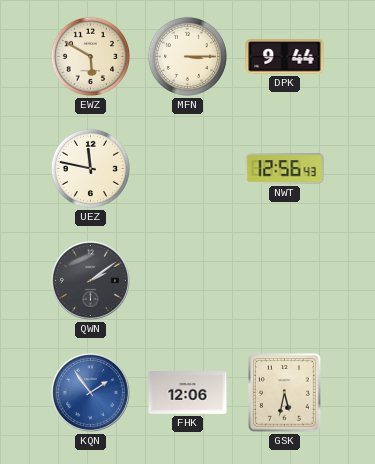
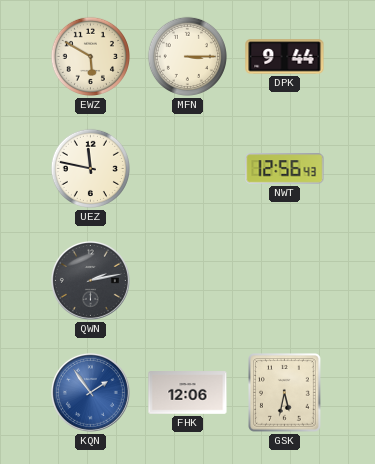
QWN: 2:09 -> 2:13 (90, 280)
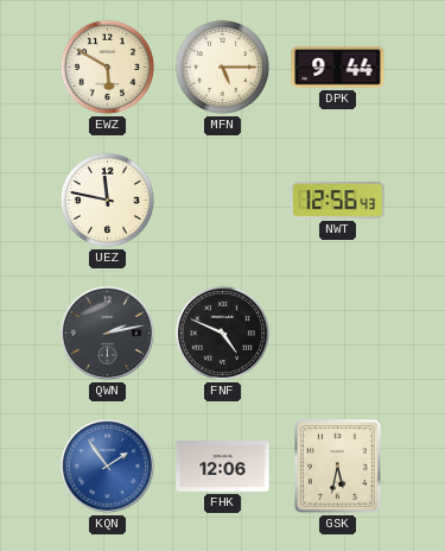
MFN: 3:15 -> 5:15 (222, 66)
FNF: none -> 4:49 (222, 332)
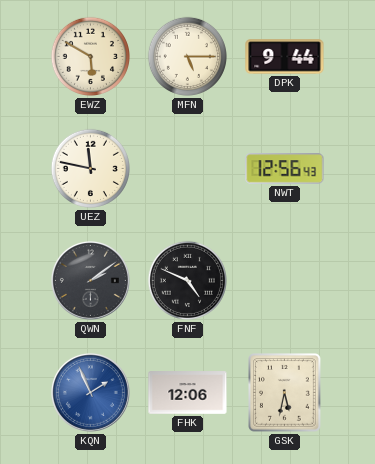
QWN: 2:13 -> 2:09 (90, 280)
KQN: 1:54 -> 1:56 (90, 392)
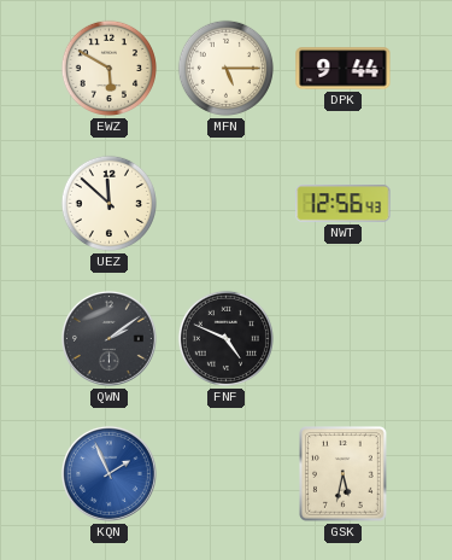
UEZ: 11:47 -> 11:52 (108, 203)
FHK: 12:06 -> none (188, 393)
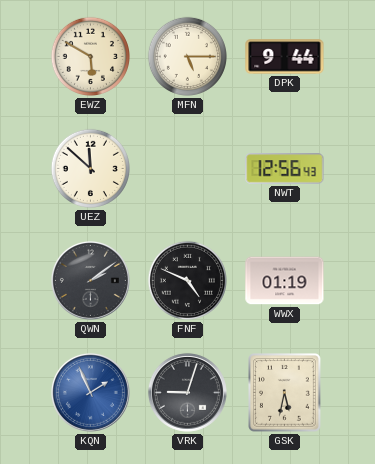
WWX: none -> 01:19 (285, 281)
VRK: none -> 9:03 (187, 392)
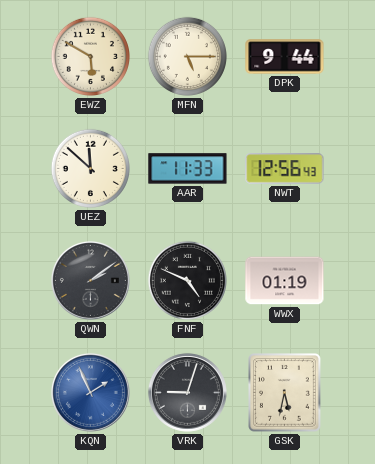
AAR: none -> 11:33 (188, 169)
